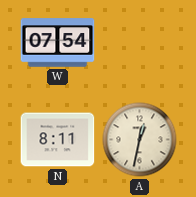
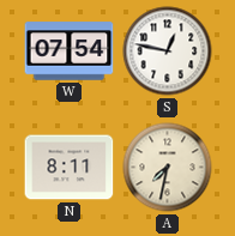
S: none -> 12:47 (168, 52)
A: 12:32 -> 7:32 (168, 168)
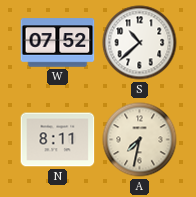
W: 07:54 -> 07:52 (58, 43)
S: 12:47 -> 10:38 (140, 43)
